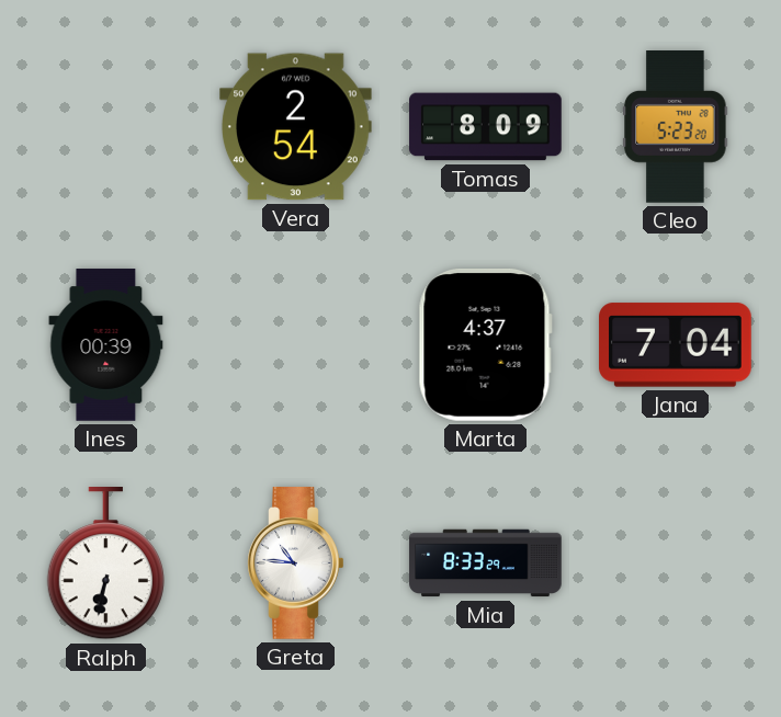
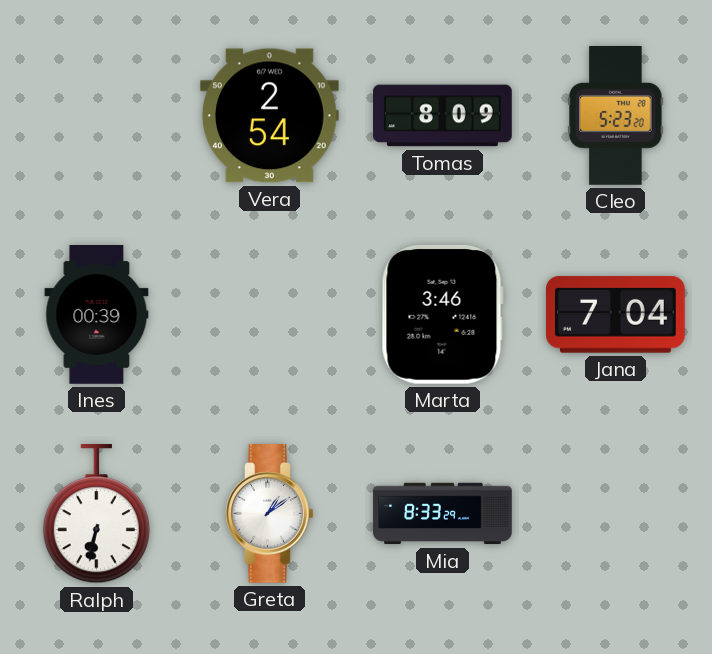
Marta: 4:37 -> 3:46 (442, 314)
Greta: 10:46 -> 1:09 (270, 514)
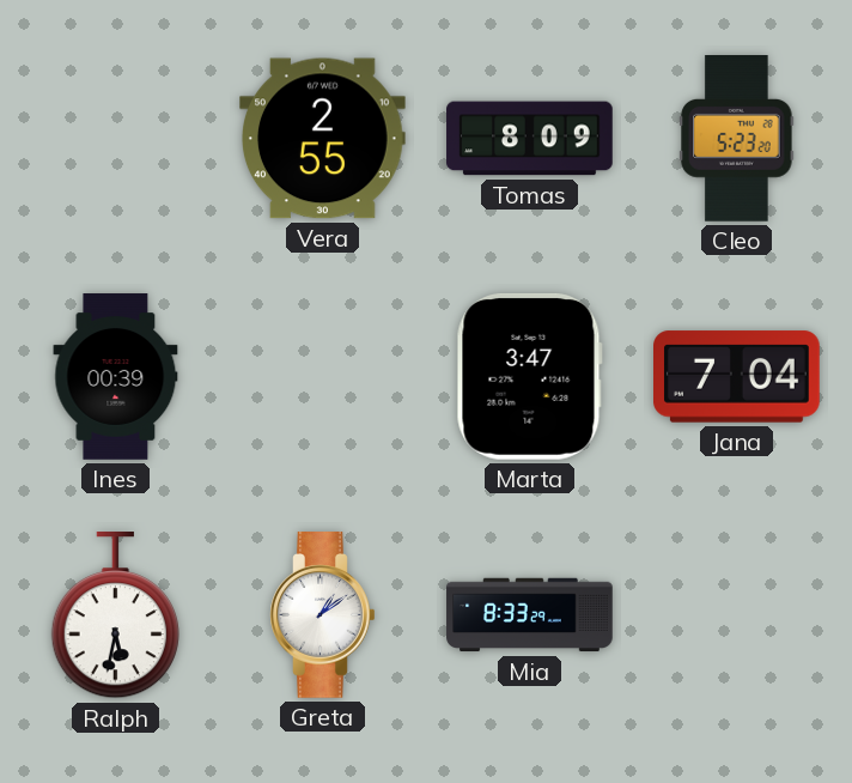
Vera: 2:54 -> 2:55 (323, 139)
Marta: 3:46 -> 3:47 (529, 376)
Ralph: 6:32 -> 5:32 (115, 617)
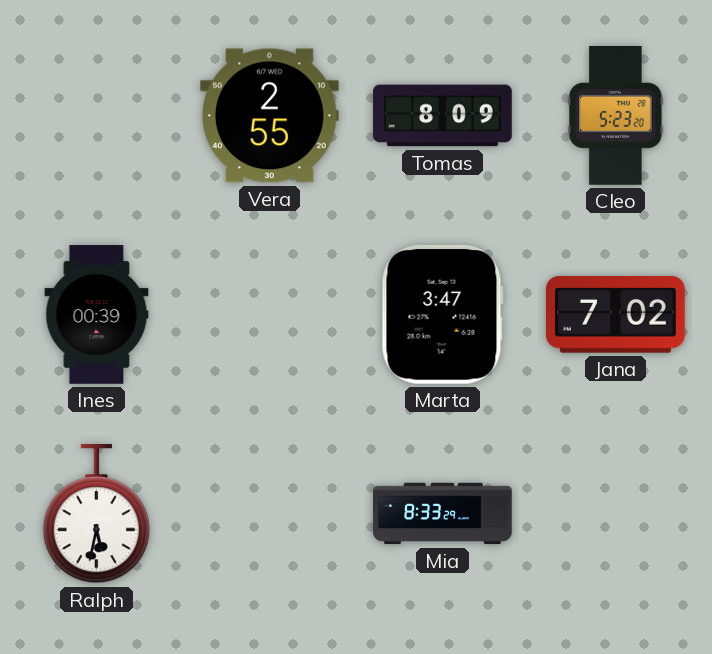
Jana: 7:04 -> 7:02 (616, 315)
Greta: 1:09 -> none (323, 615)
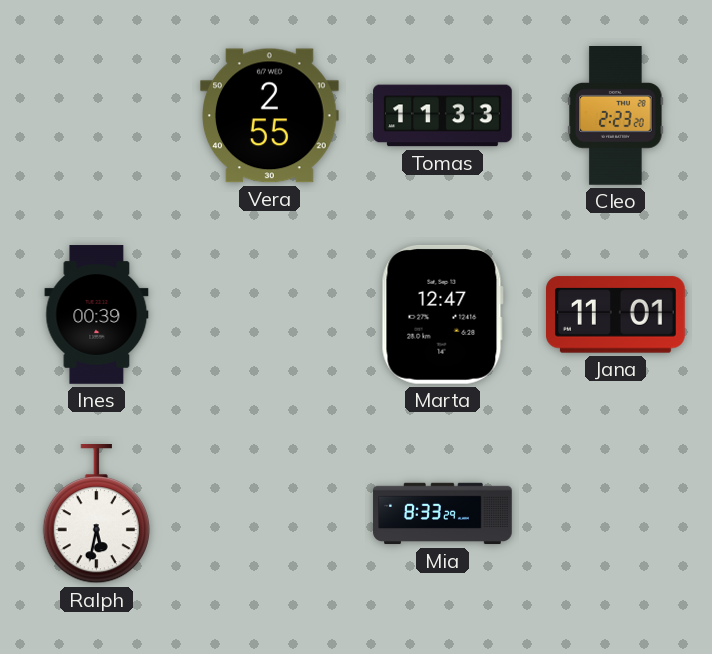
Tomas: 8:09 -> 11:33 (443, 116)
Cleo: 5:23 -> 2:23 (616, 116)
Marta: 3:47 -> 12:47 (442, 314)
Jana: 7:02 -> 11:01 (616, 315)
